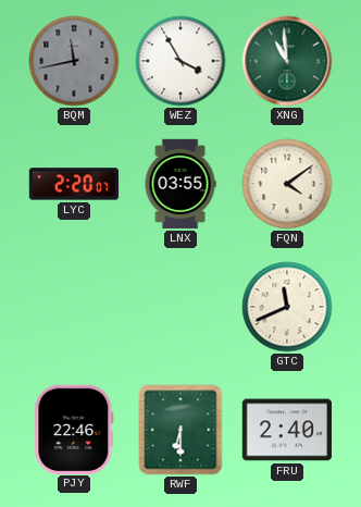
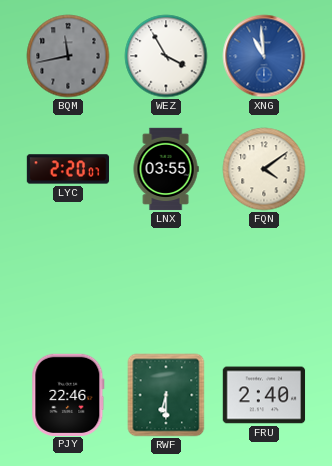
XNG dial: green -> blue (264, 56)
GTC: 11:41 -> none (287, 307)
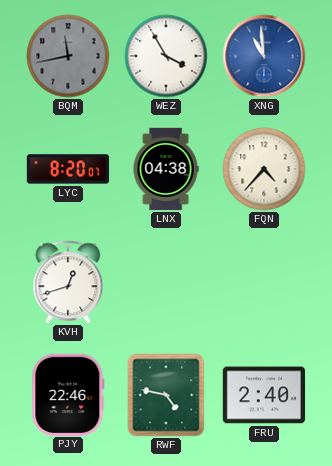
LYC: 2:20 -> 8:20 (68, 169)
LNX: 03:55 -> 04:38 (166, 169)
FQN: 4:09 -> 4:37 (264, 169)
KVH: none -> 12:42 (68, 282)
RWF: 6:30 -> 4:47 (166, 395)
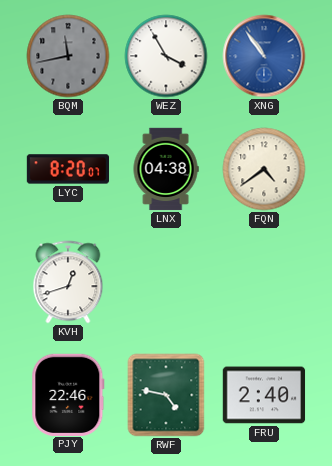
XNG: 10:59 -> 10:54 (264, 56)
FQN: 4:37 -> 4:39 (264, 169)
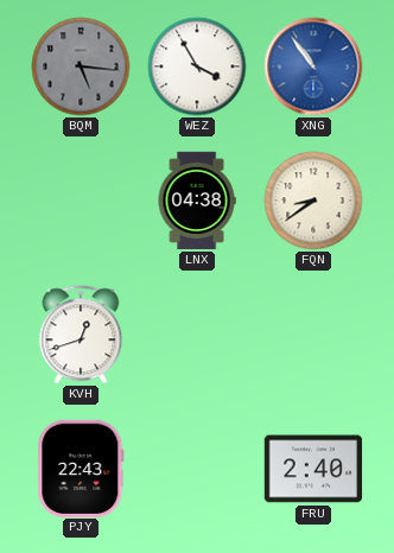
BQM: 11:43 -> 5:16 (81, 66)
LYC: 8:20 -> none (68, 169)
FQN: 4:39 -> 8:39 (313, 201)
PJY: 22:46 -> 22:43 (81, 468)
RWF: 4:47 -> none (166, 395)
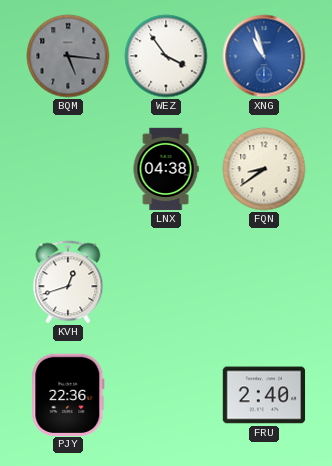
WEZ: 3:55 -> 3:54 (166, 56)
XNG: 10:54 -> 10:57 (264, 56)
PJY: 22:43 -> 22:36 (68, 394)
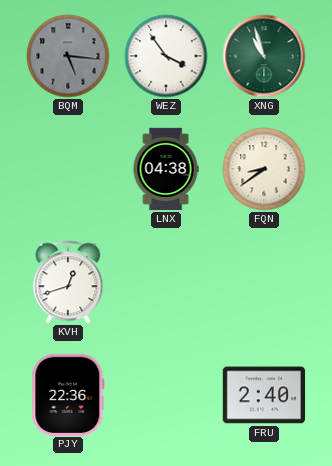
XNG dial: blue -> green (264, 56)
